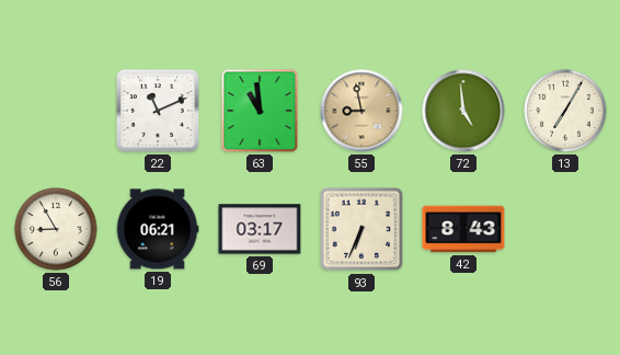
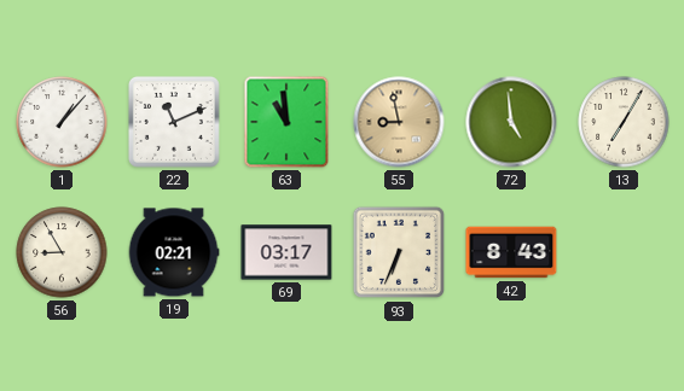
1: none -> 1:07 (62, 122)
19: 06:21 -> 02:21 (174, 252)
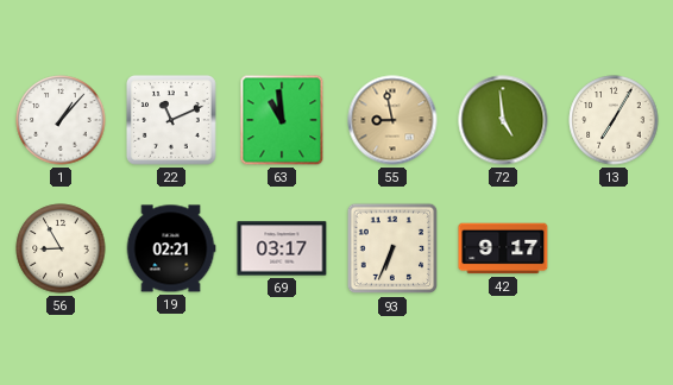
42: 8:43 -> 9:17 (503, 248)
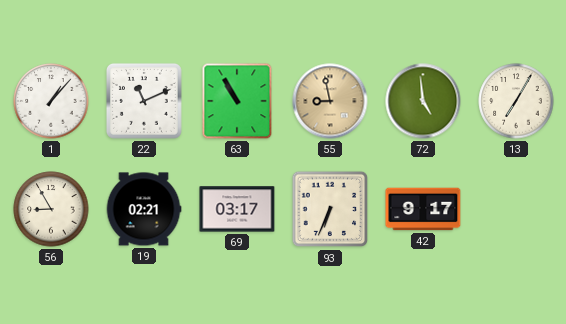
63: 10:59 -> 10:55 (237, 101)
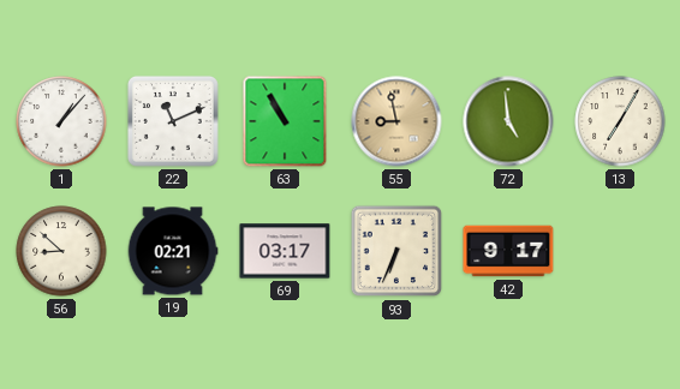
56: 8:55 -> 8:52 (61, 251)
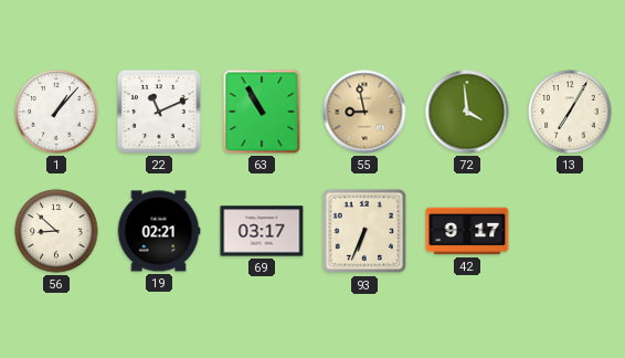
72: 4:59 -> 3:59 (467, 112)
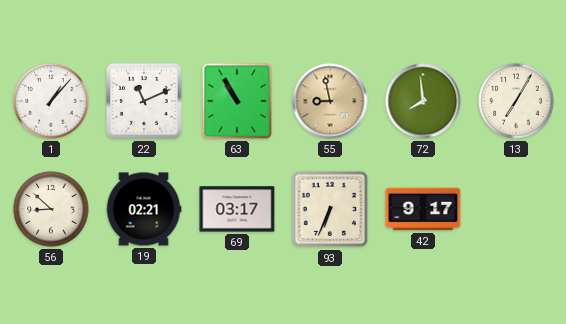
72: 3:59 -> 7:59 (423, 101)
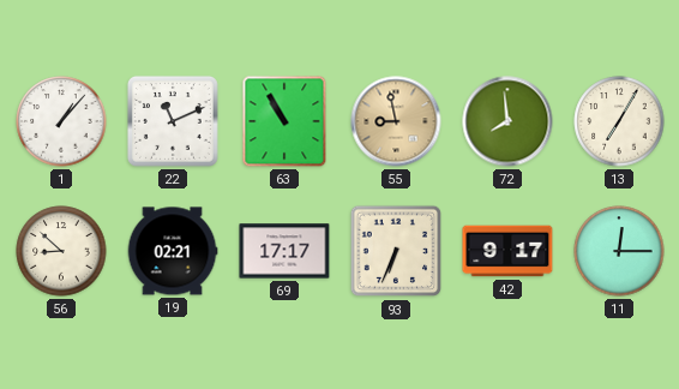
69: 03:17 -> 17:17 (284, 251)
11: none -> 12:15 (619, 251)
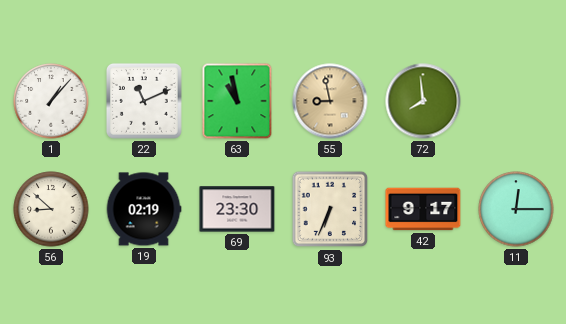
63: 10:55 -> 10:58 (237, 101)
13: 7:05 -> none (619, 121)
19: 02:21 -> 02:19 (144, 209)
69: 17:17 -> 23:30 (237, 209)
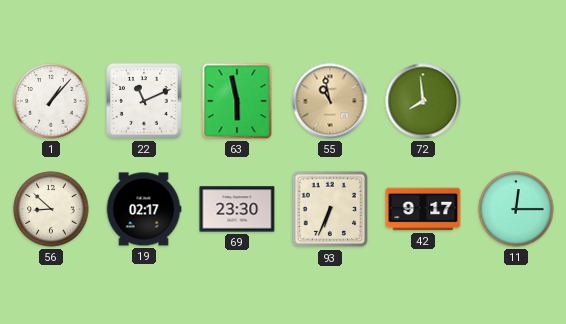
63: 10:58 -> 5:58 (237, 101)
55: 8:58 -> 10:58 (330, 101)
19: 02:19 -> 02:17 (144, 209)
